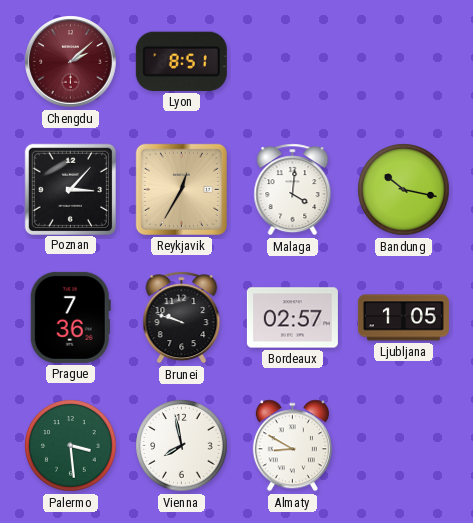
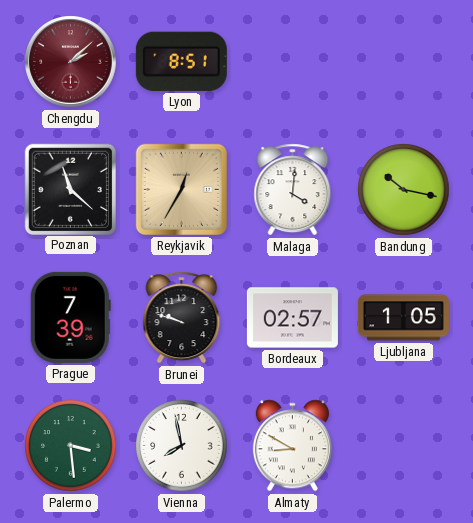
Poznan: 3:07 -> 11:22 (70, 189)
Prague: 7:36 -> 7:39 (70, 317)
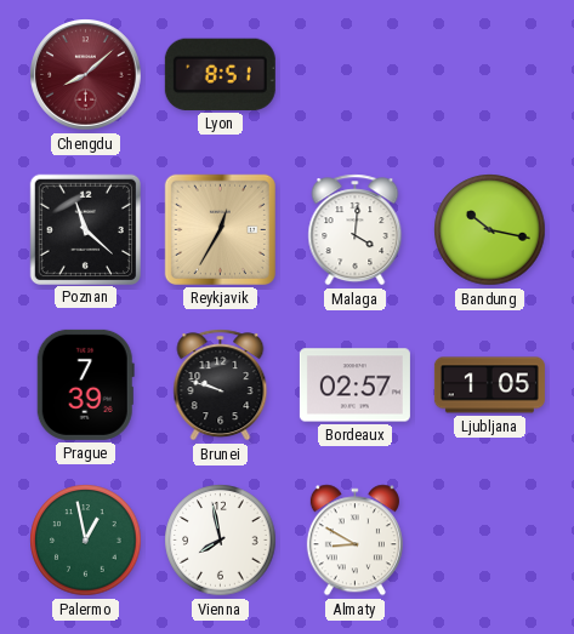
Chengdu: 2:08 -> 8:08 (86, 75)
Palermo: 3:29 -> 12:58 (86, 541)
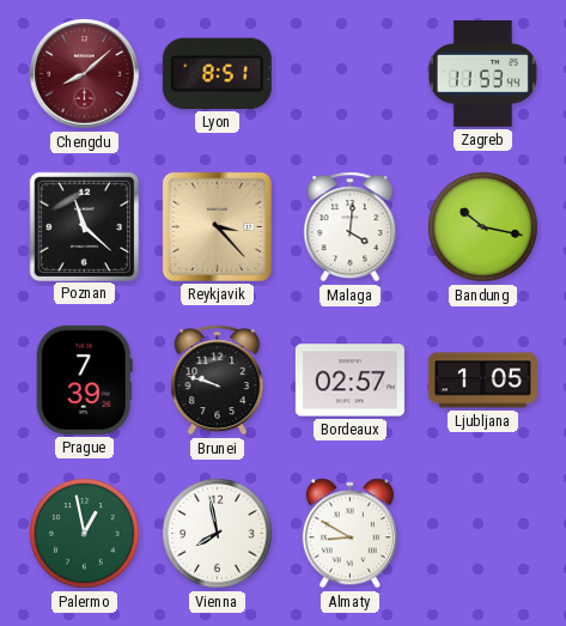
Zagreb: none -> 11:53 (482, 74)
Reykjavik: 12:35 -> 3:23 (217, 226)
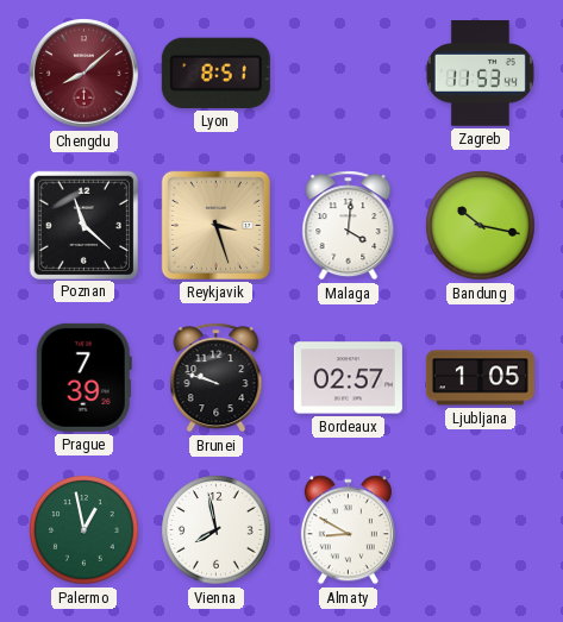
Reykjavik: 3:23 -> 3:27 (215, 225)
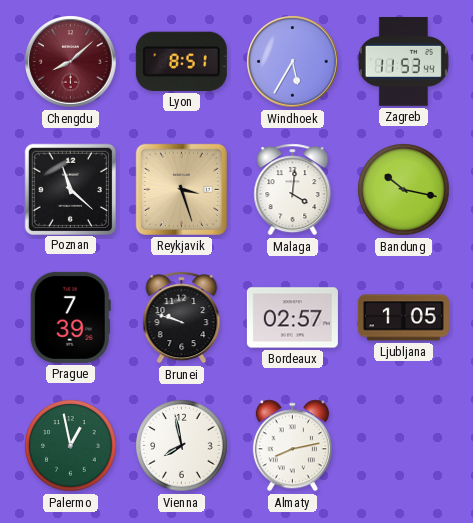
Windhoek: none -> 5:35 (293, 62)
Almaty: 8:50 -> 8:13 (292, 446)
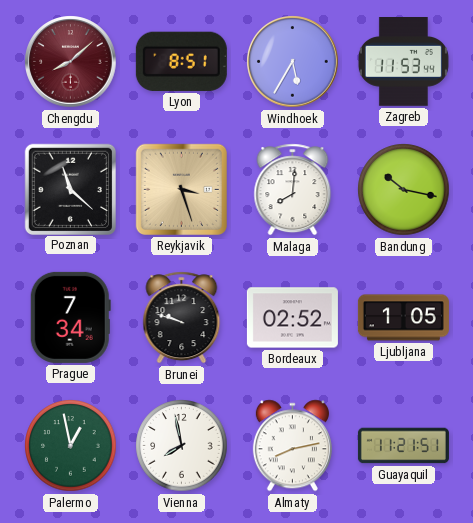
Malaga: 4:01 -> 8:01 (293, 190)
Prague: 7:39 -> 7:34 (70, 317)
Bordeaux: 02:57 -> 02:52 (292, 318)
Guayaquil: none -> 11:21 (403, 446)
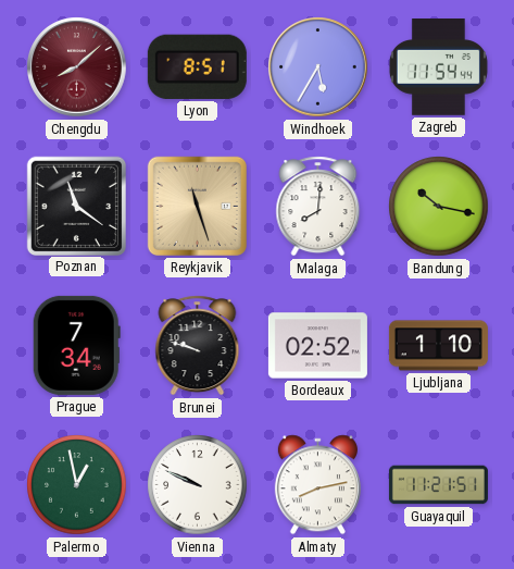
Zagreb: 11:53 -> 11:54 (438, 67)
Poznan: 11:22 -> 11:21 (76, 206)
Reykjavik: 3:27 -> 11:27 (197, 206)
Ljubljana: 1:05 -> 1:10 (438, 346)
Vienna: 7:58 -> 9:49 (198, 485)
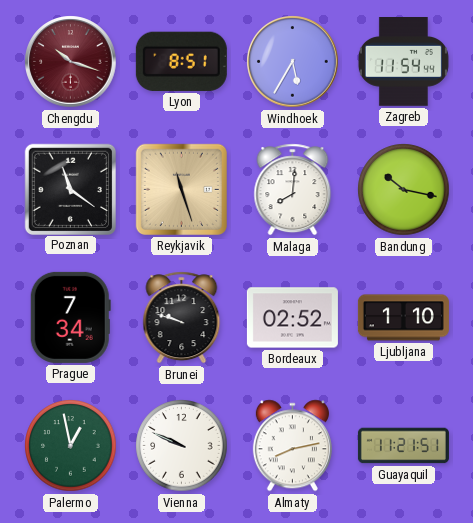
Chengdu: 8:08 -> 10:18 (71, 62)
